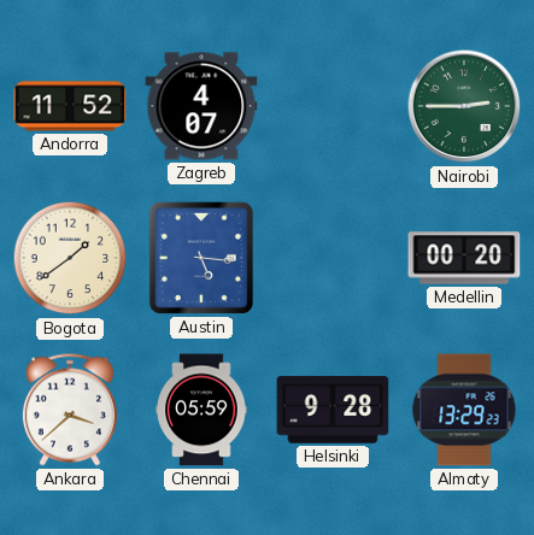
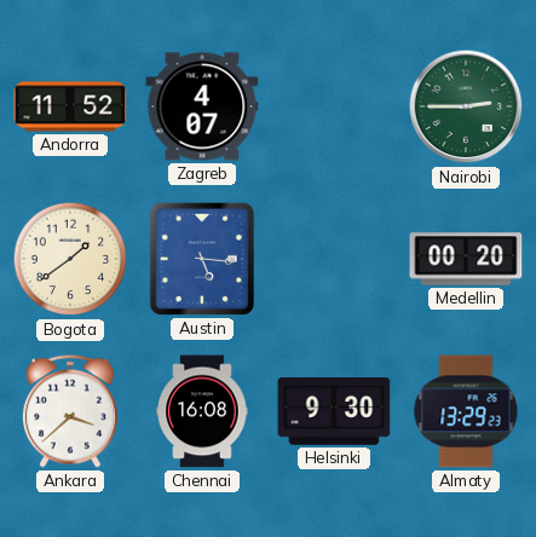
Chennai: 05:59 -> 16:08 (202, 411)
Helsinki: 9:28 -> 9:30 (334, 411)
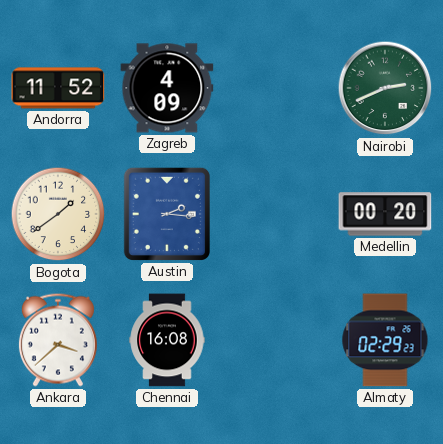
Zagreb: 4:07 -> 4:09 (167, 88)
Nairobi: 2:45 -> 2:41 (385, 88)
Austin: 5:16 -> 2:16 (167, 214)
Helsinki: 9:30 -> none (334, 411)
Almaty: 13:29 -> 02:29 (385, 340)
